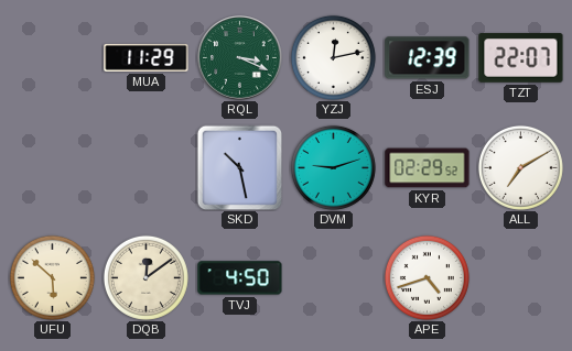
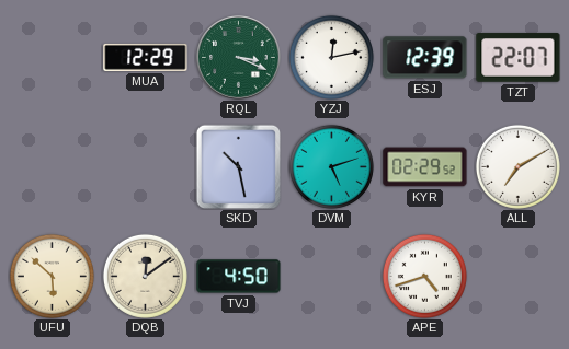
MUA: 11:29 -> 12:29 (146, 57)
DVM: 9:12 -> 5:12 (331, 166)
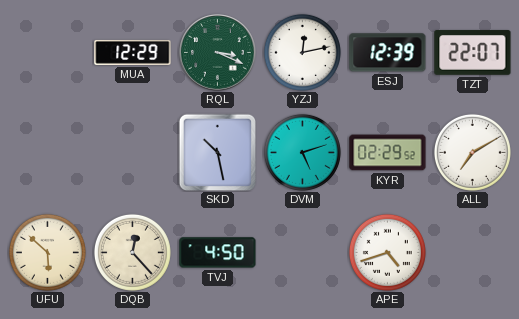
DQB: 12:09 -> 12:23 (132, 252)
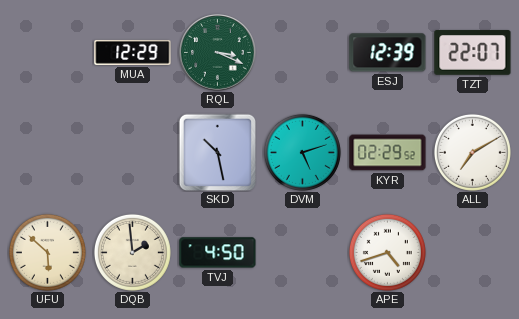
YZJ: 12:13 -> none (302, 52)
DQB: 12:23 -> 1:59 (132, 252)
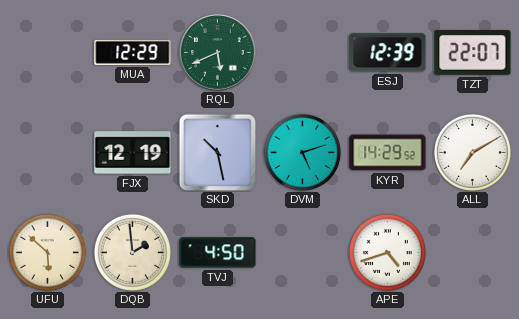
RQL: 3:19 -> 5:41 (218, 53)
FJX: none -> 12:19 (133, 153)
KYR: 02:29 -> 14:29 (388, 153)
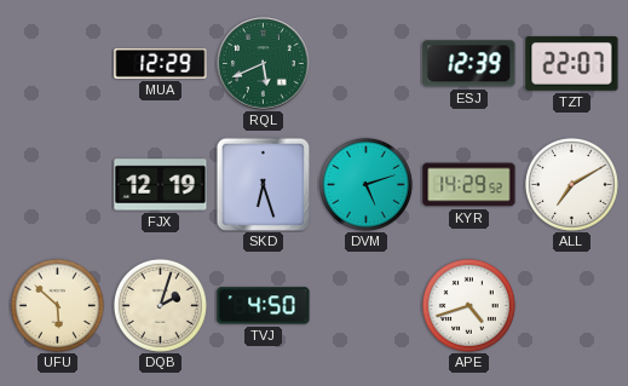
SKD: 10:28 -> 6:27 (263, 184)
DQB: 1:59 -> 2:03 (160, 305)
